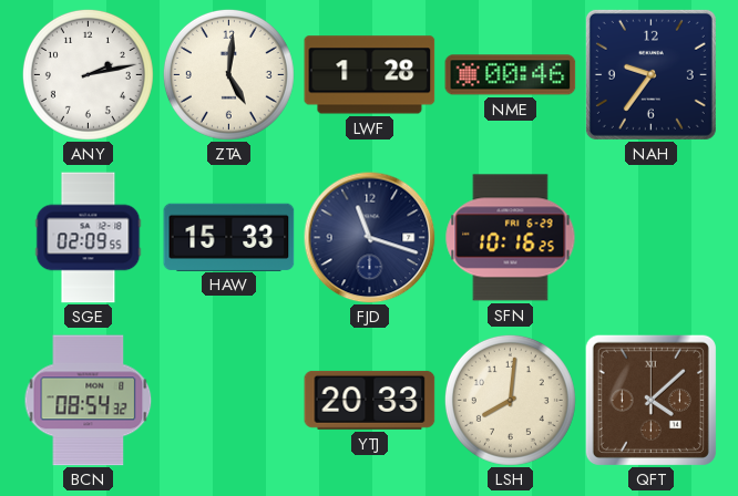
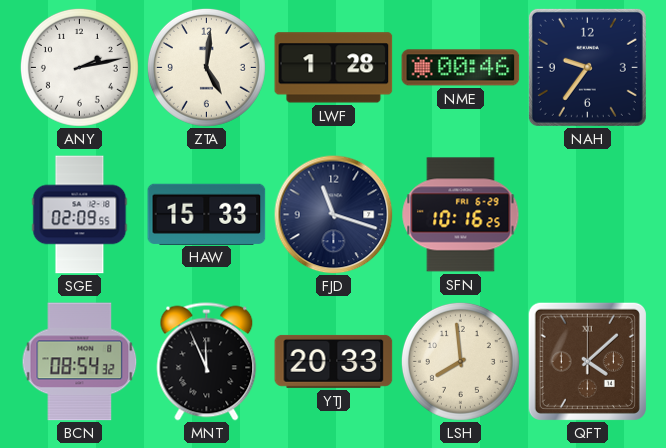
MNT: none -> 11:56 (207, 362)
LSH: 8:01 -> 7:59 (460, 361)
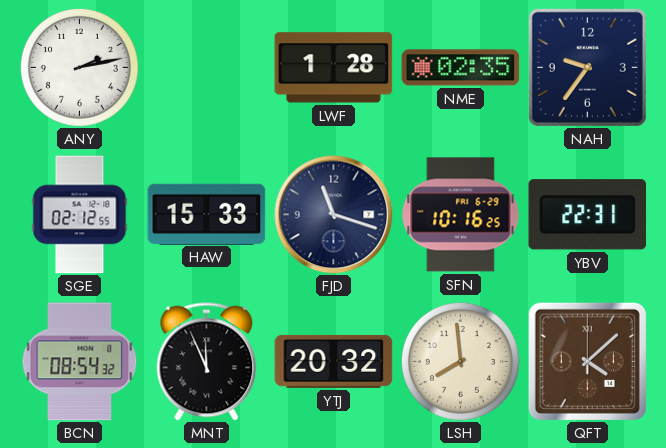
ZTA: 5:01 -> none (206, 67)
NME: 00:46 -> 02:35 (461, 68)
SGE: 02:09 -> 02:12 (80, 215)
YBV: none -> 22:31 (588, 215)
YTJ: 20:33 -> 20:32 (334, 361)
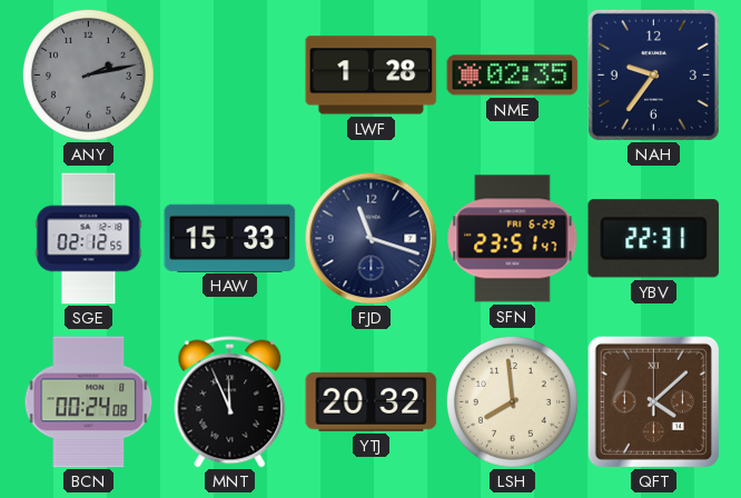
ANY dial: white -> grey (88, 74)
SFN: 10:16 -> 23:51 (513, 239)
BCN: 08:54 -> 00:24 (89, 402)
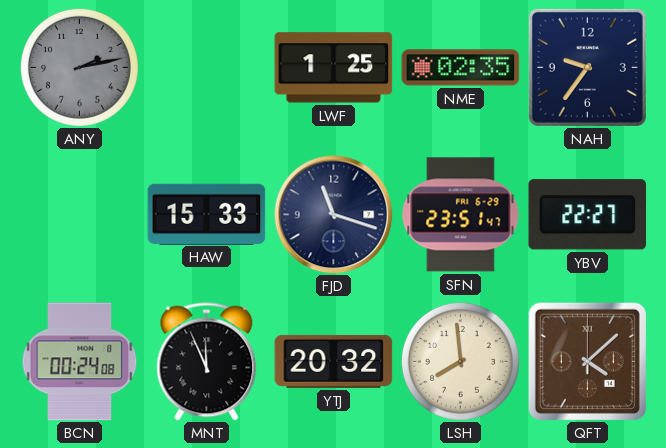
LWF: 1:28 -> 1:25 (334, 68)
SGE: 02:12 -> none (89, 239)
YBV: 22:31 -> 22:27 (588, 215)
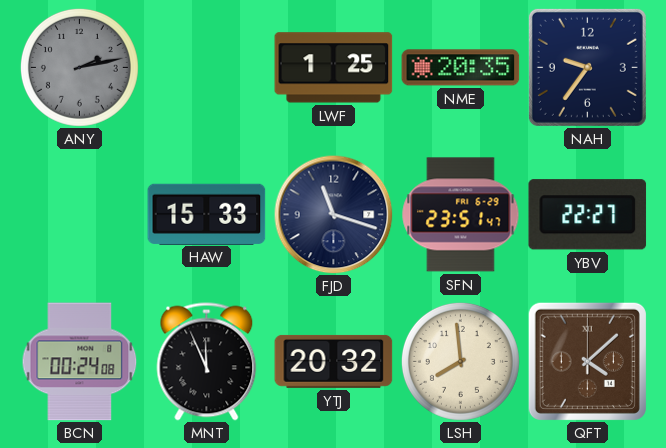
NME: 02:35 -> 20:35 (461, 68)
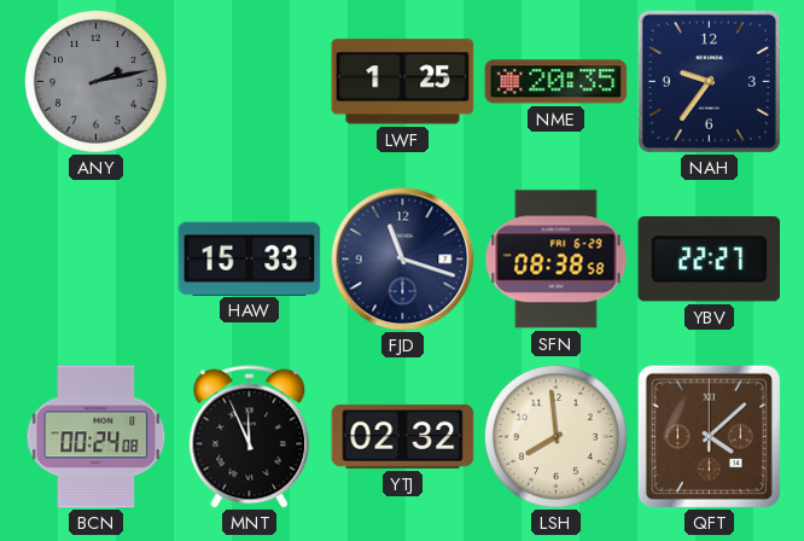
SFN: 23:51 -> 08:38 (557, 260)
YTJ: 20:32 -> 02:32 (403, 436)
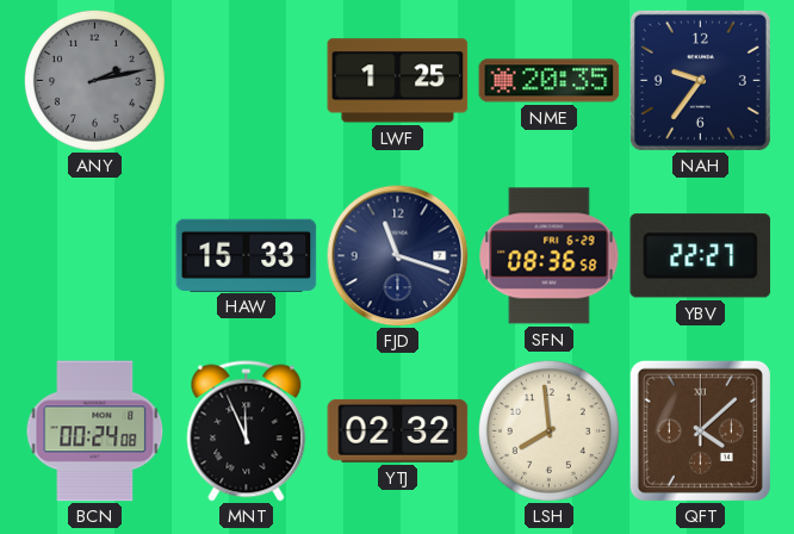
SFN: 08:38 -> 08:36 (550, 256)
